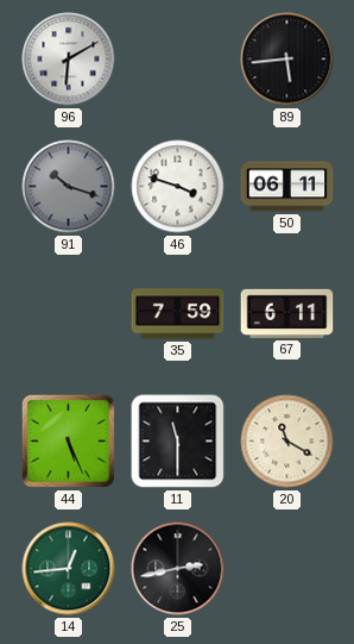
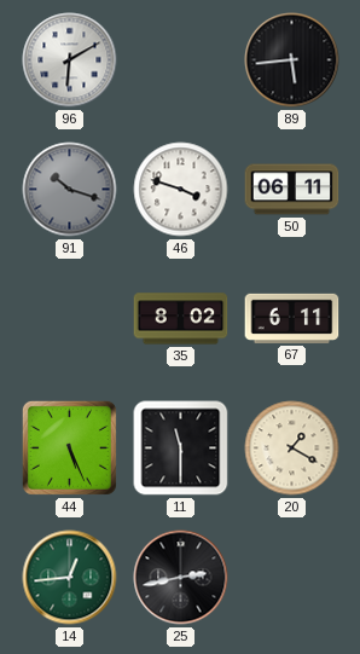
35: 7:59 -> 8:02 (181, 319)
20: 11:20 -> 1:20 (292, 448)
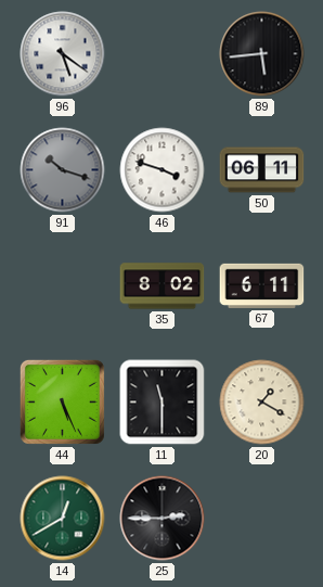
96: 6:10 -> 5:21 (63, 54)
14: 12:44 -> 12:40 (63, 519)
25: 2:43 -> 2:45 (163, 519)
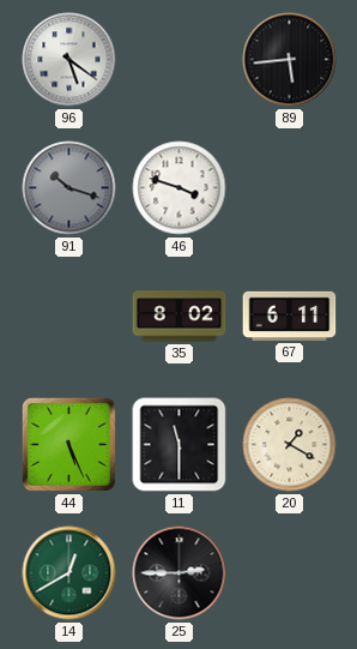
50: 06:11 -> none (262, 170)
